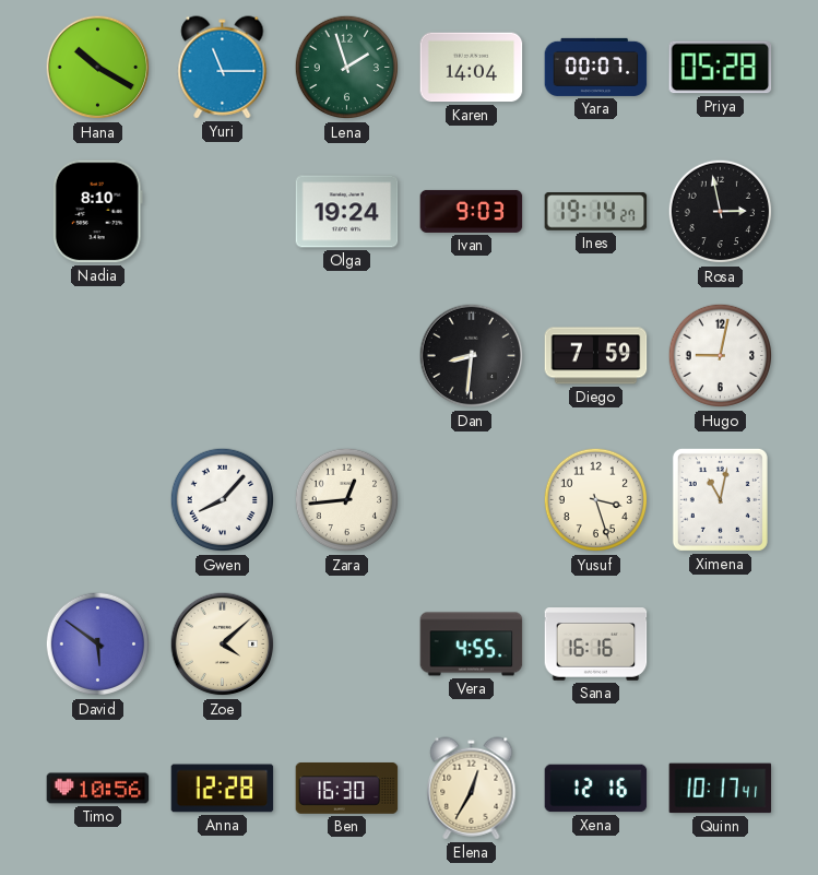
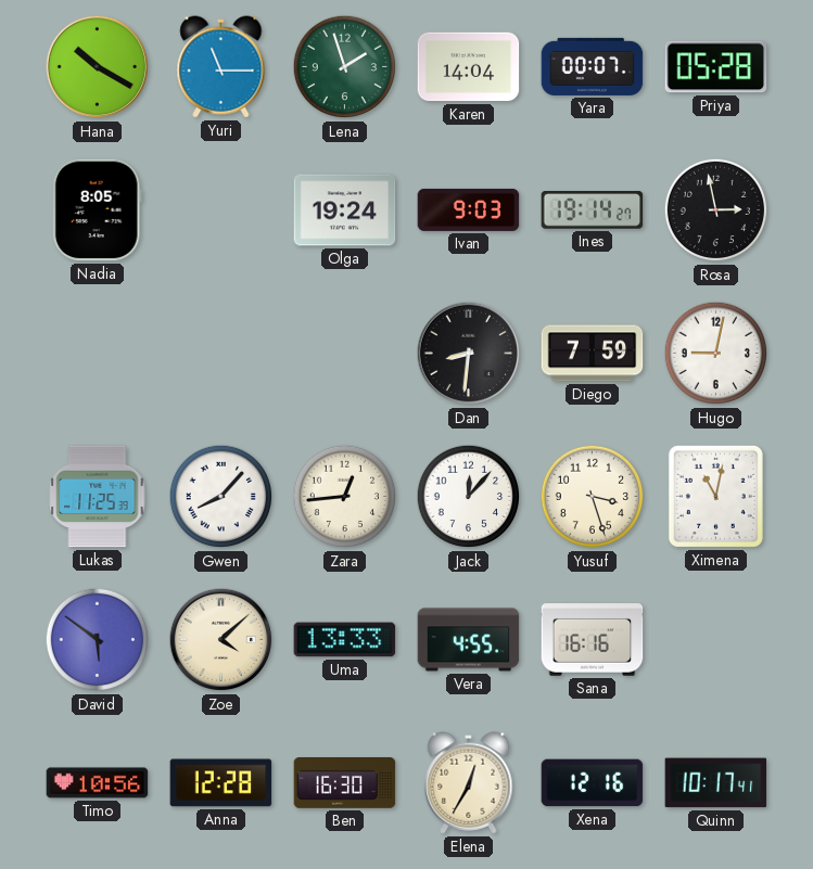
Nadia: 8:10 -> 8:05 (97, 210)
Lukas: none -> 11:25 (98, 497)
Jack: none -> 12:07 (469, 497)
Uma: none -> 13:33 (345, 640)
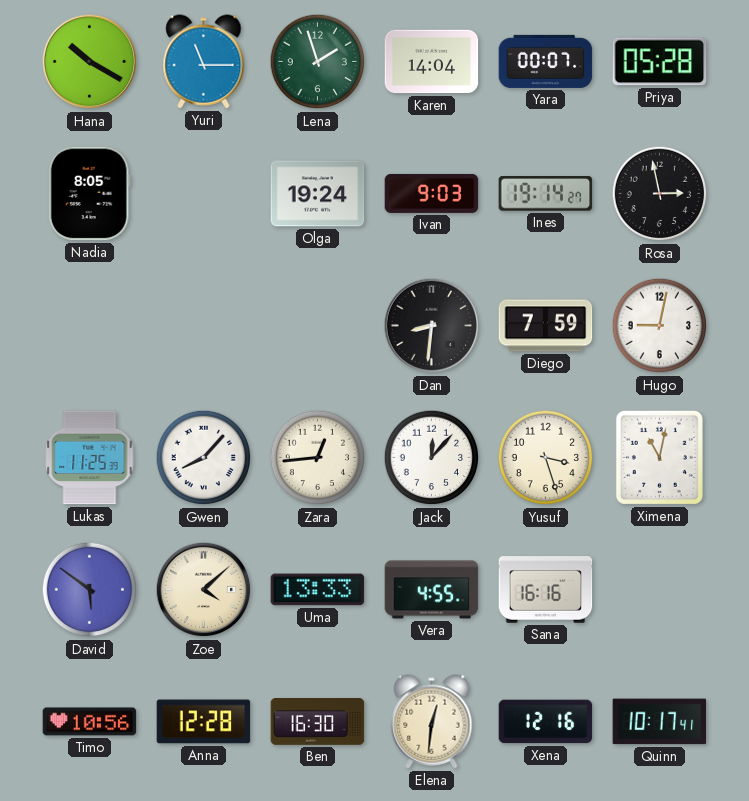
Elena: 12:35 -> 12:31 (432, 722)
